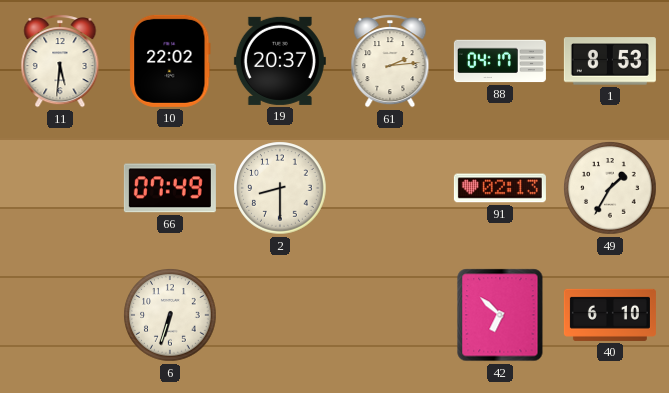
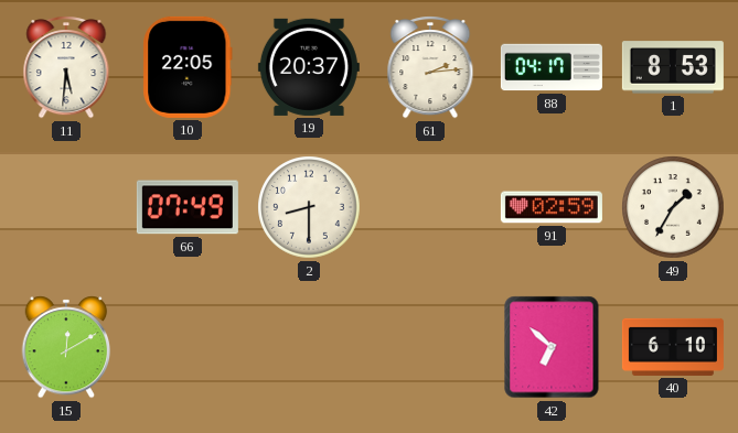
10: 22:02 -> 22:05 (188, 67)
91: 02:13 -> 02:59 (552, 207)
15: none -> 12:10 (66, 347)
6: 6:33 -> none (170, 315)
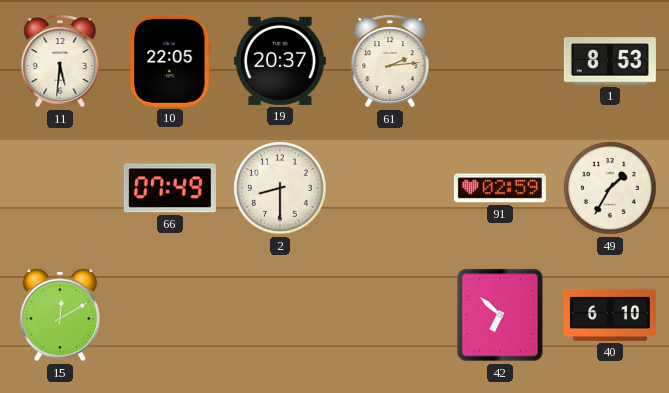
88: 04:17 -> none (552, 67)
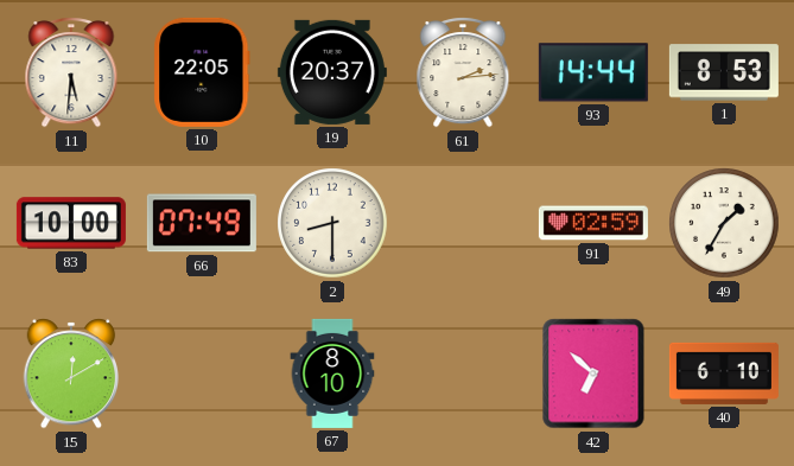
93: none -> 14:44 (593, 72)
83: none -> 10:00 (71, 223)
67: none -> 8:10 (332, 374)
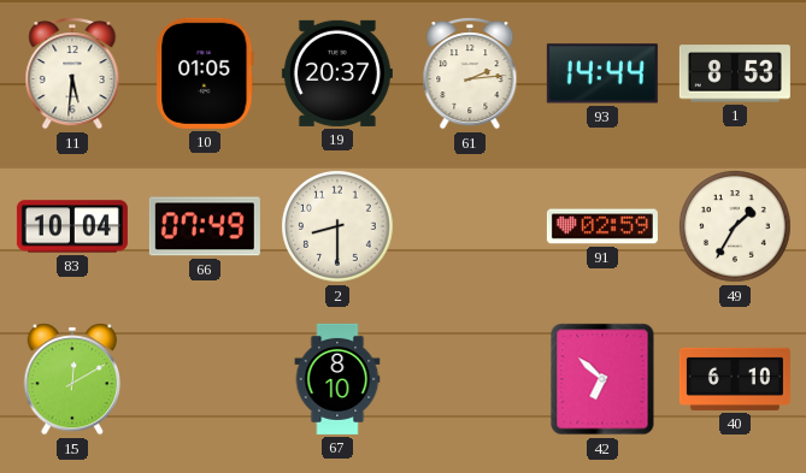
10: 22:05 -> 01:05 (205, 73)
83: 10:00 -> 10:04 (72, 226)
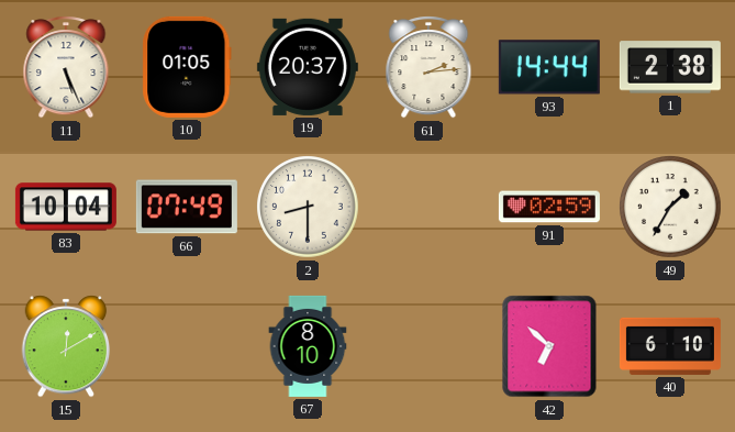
11: 5:31 -> 5:26 (66, 67)
1: 8:53 -> 2:38 (670, 67)
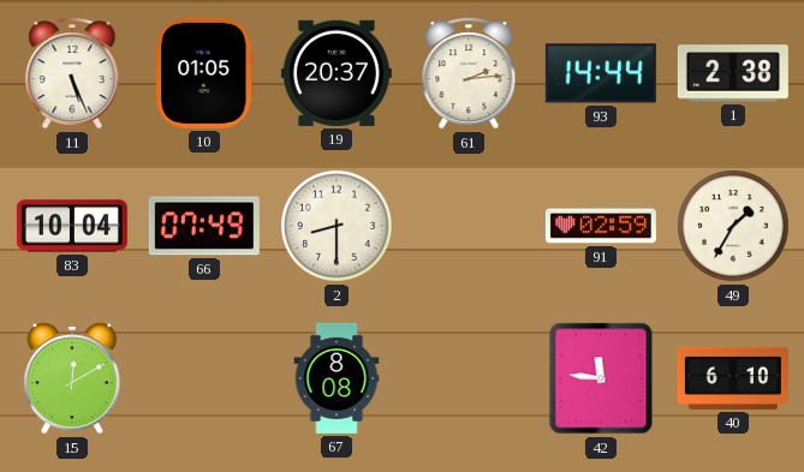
67: 8:10 -> 8:08 (337, 378)
42: 6:52 -> 11:46 (601, 378)
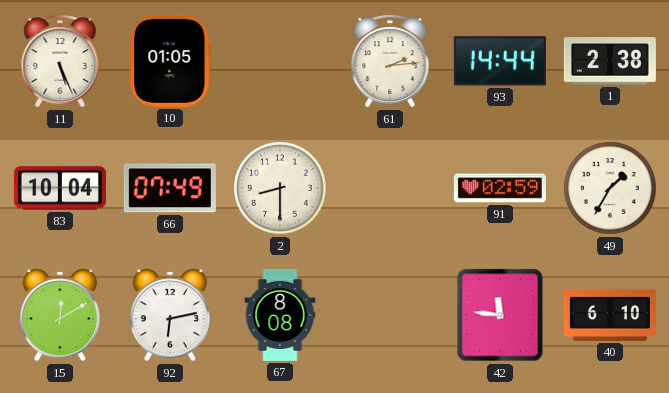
19: 20:37 -> none (337, 73)
92: none -> 6:13 (170, 315)
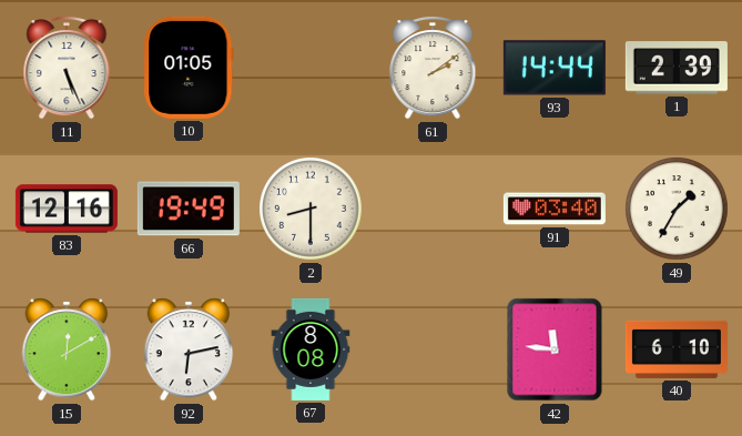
61: 2:14 -> 2:09 (433, 68)
1: 2:38 -> 2:39 (677, 68)
83: 10:04 -> 12:16 (67, 209)
66: 07:49 -> 19:49 (189, 209)
91: 02:59 -> 03:40 (555, 209)
